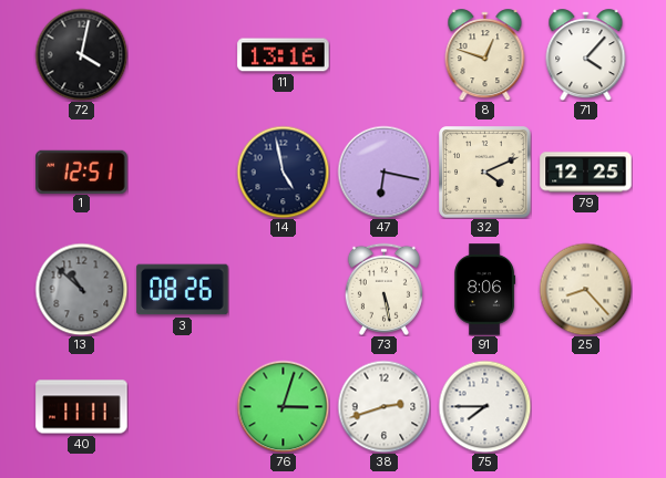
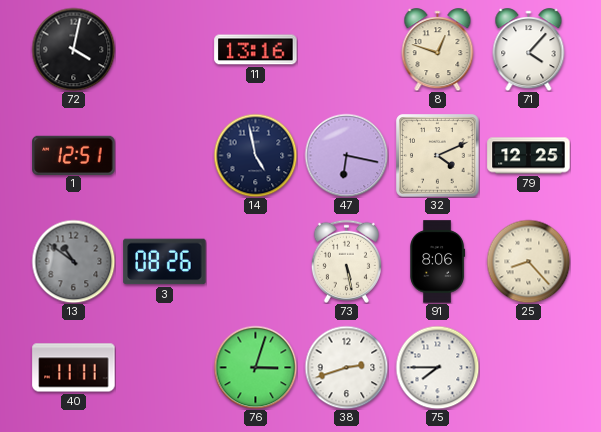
13: 10:52 -> 10:51 (73, 261)
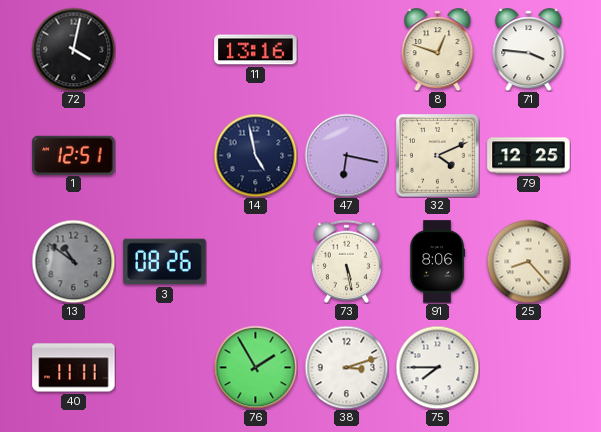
71: 4:07 -> 3:46 (529, 50)
76: 3:03 -> 1:55 (255, 367)
38: 2:42 -> 3:12 (346, 367)
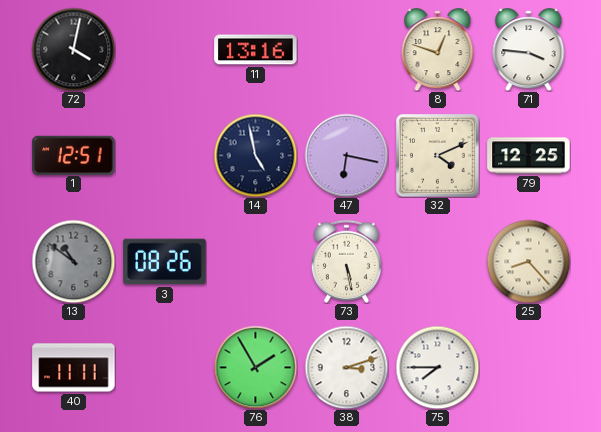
91: 8:06 -> none (438, 262)
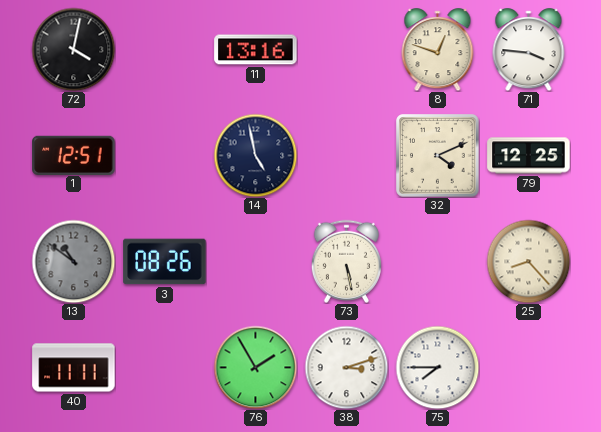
47: 6:17 -> none (346, 155)
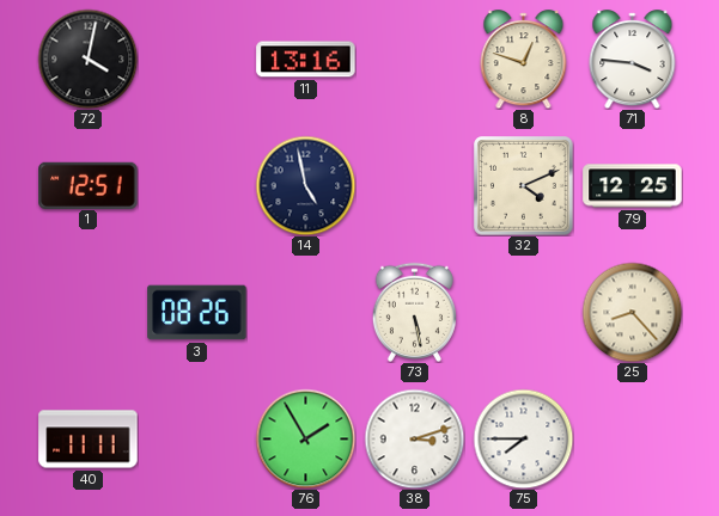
13: 10:51 -> none (73, 261)
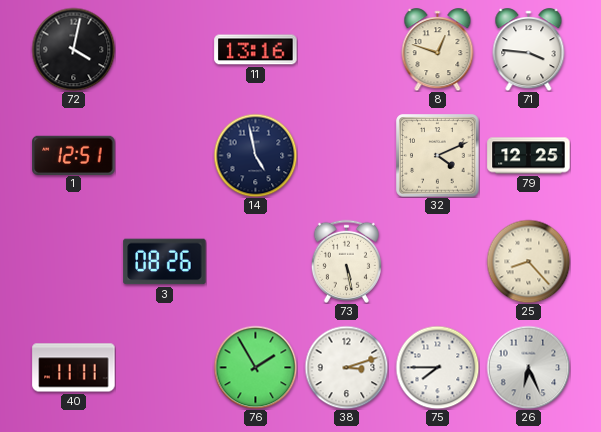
26: none -> 6:26 (528, 367)
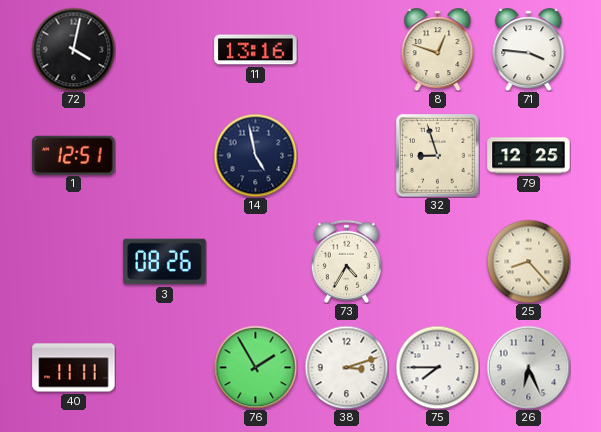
32: 4:11 -> 8:57 (438, 156)
73: 5:28 -> 4:35 (346, 261)
